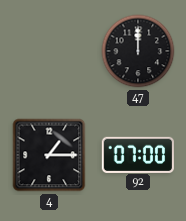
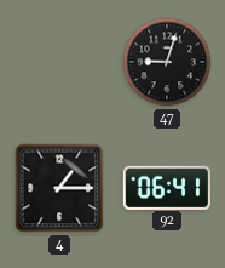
47: 12:00 -> 9:03 (167, 62)
92: 07:00 -> 06:41 (167, 187)
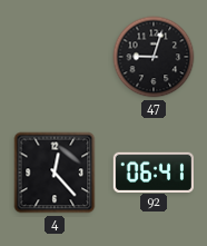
4: 1:15 -> 12:23 (55, 173)
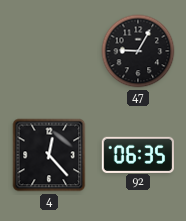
47: 9:03 -> 9:05 (138, 51)
92: 06:41 -> 06:35 (138, 154)
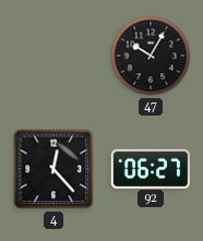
47: 9:05 -> 10:05 (151, 56)
92: 06:35 -> 06:27 (151, 168)
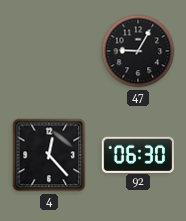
47: 10:05 -> 9:05 (138, 51)
92: 06:27 -> 06:30 (138, 154)
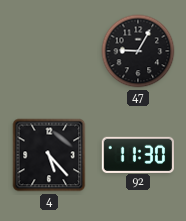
4: 12:23 -> 5:23 (49, 155)
92: 06:30 -> 11:30 (138, 154)
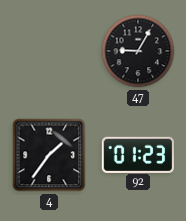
4: 5:23 -> 1:36 (49, 155)
92: 11:30 -> 01:23 (138, 154)
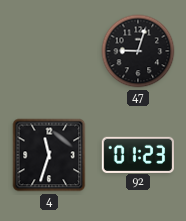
47: 9:05 -> 9:03 (138, 51)
4: 1:36 -> 11:33 (49, 155)
